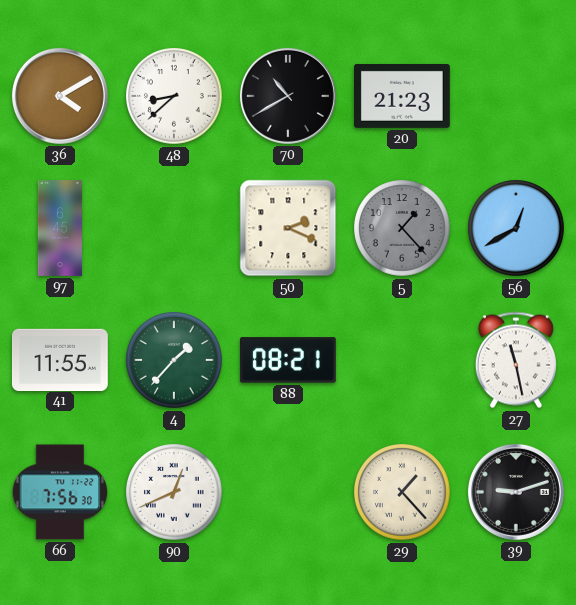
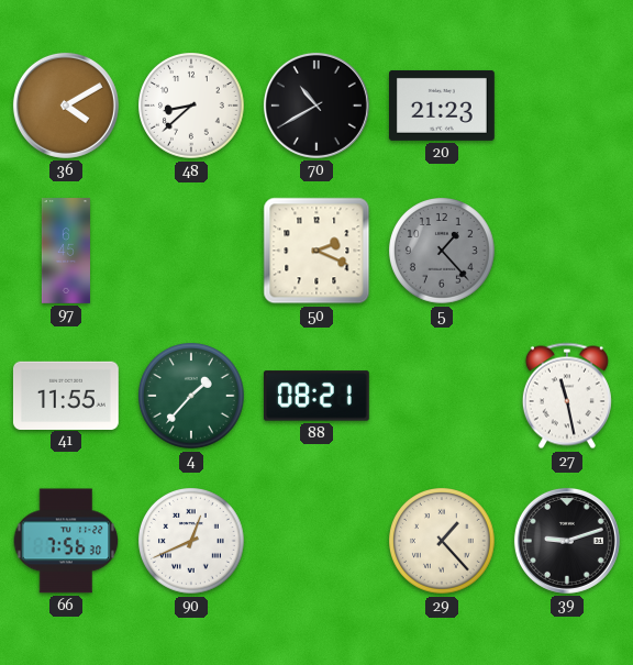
56: 12:40 -> none (517, 229)
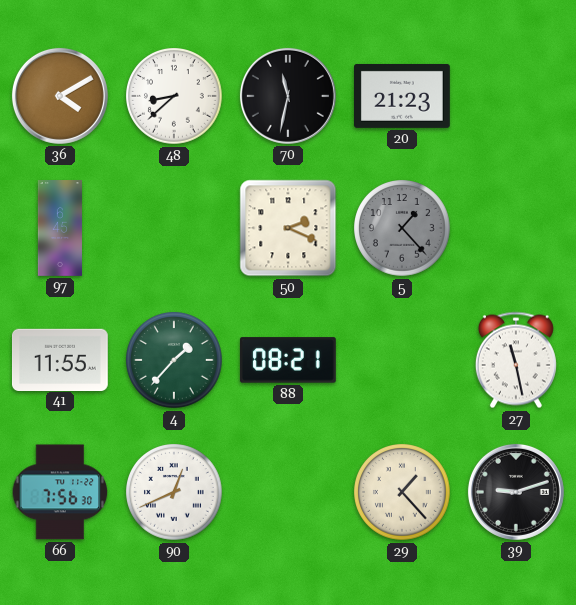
70: 10:40 -> 11:32 (288, 96)
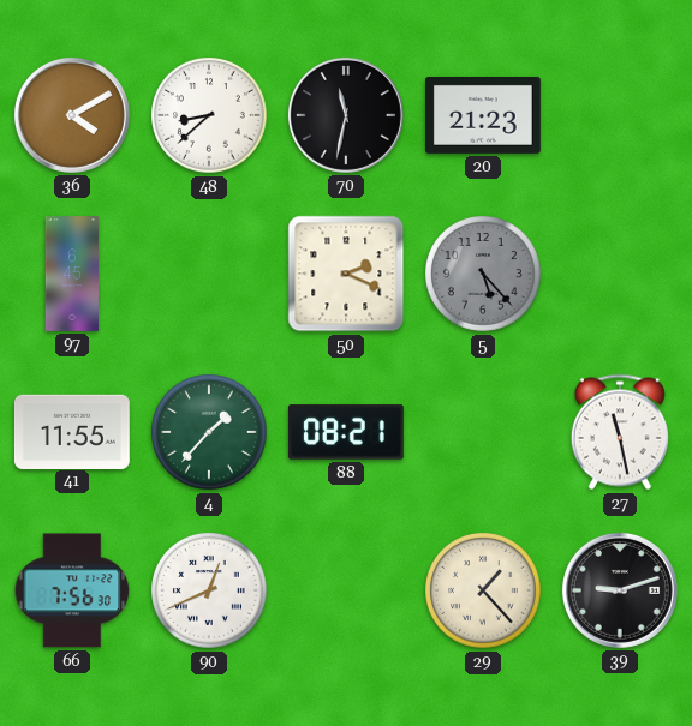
5: 1:23 -> 5:23 (484, 275)
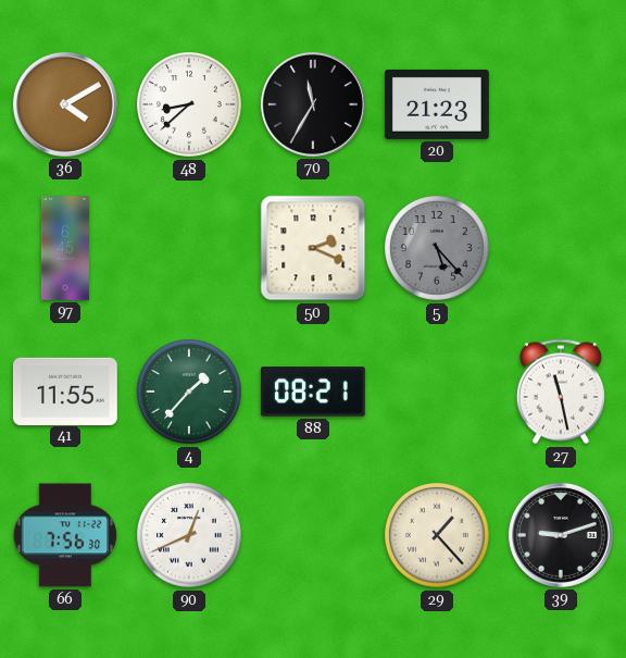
70: 11:32 -> 11:35 (313, 104)
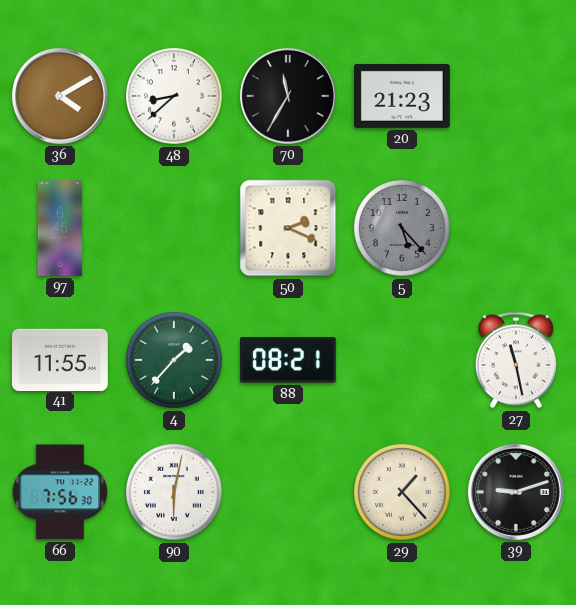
90: 12:41 -> 6:02 (175, 493)
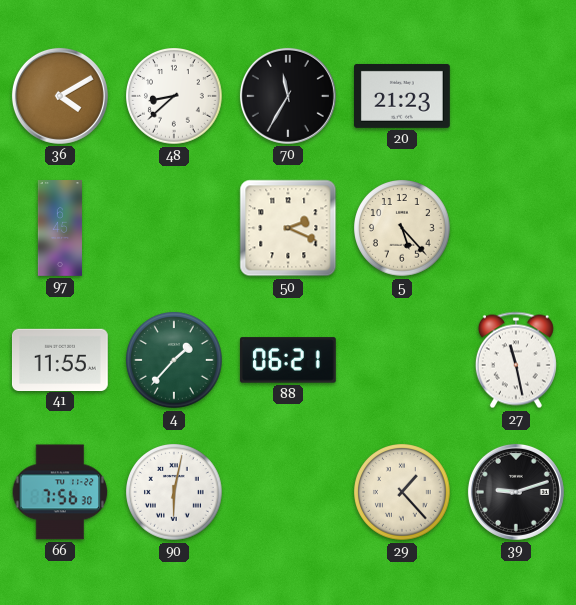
5 dial: grey -> cream (403, 229)
88: 08:21 -> 06:21 (288, 360)
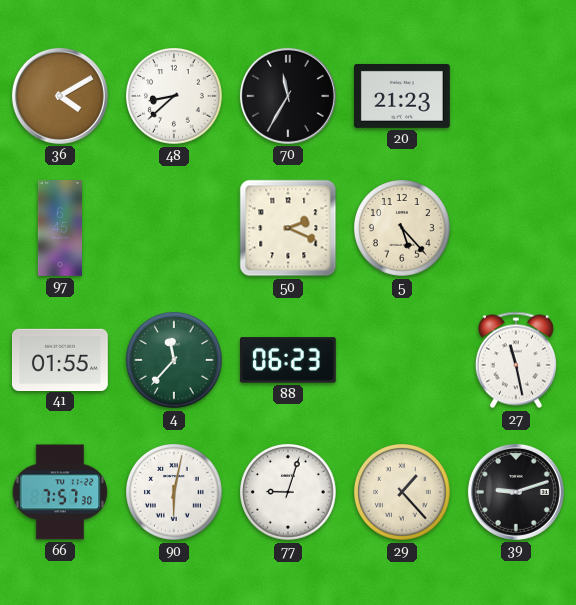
41: 11:55 -> 01:55 (60, 359)
4: 1:37 -> 11:37 (175, 361)
88: 06:21 -> 06:23 (288, 360)
66: 7:56 -> 7:57 (60, 492)
77: none -> 9:03 (289, 493)
